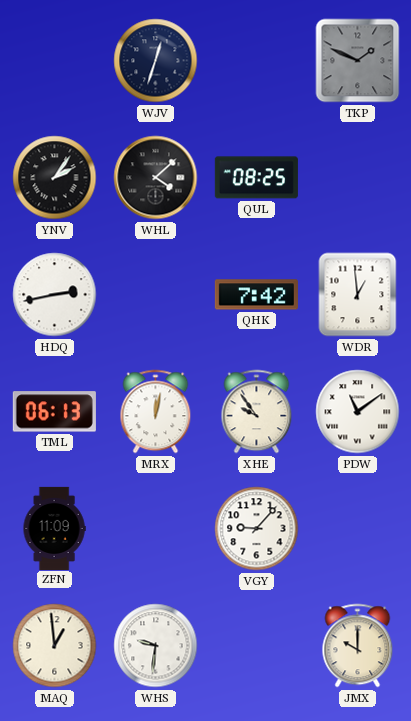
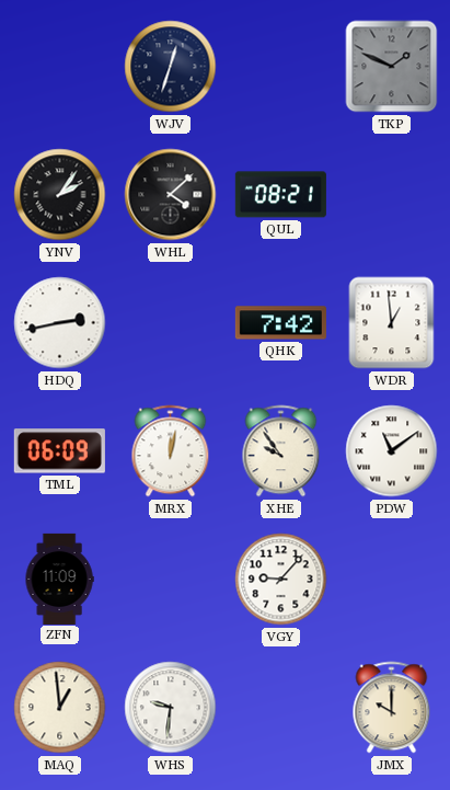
QUL: 08:25 -> 08:21 (280, 195)
TML: 06:13 -> 06:09 (59, 451)
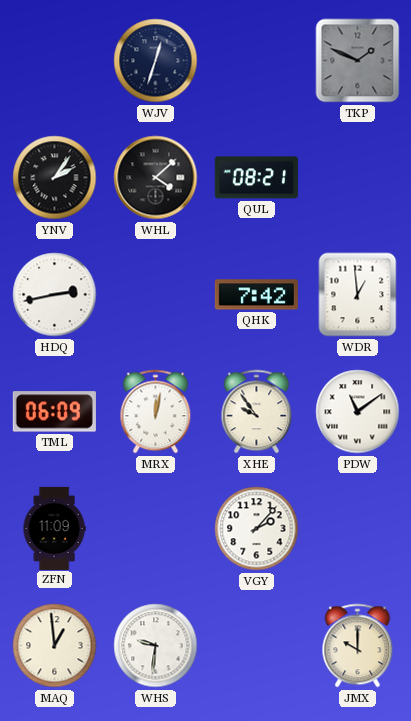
VGY: 9:07 -> 2:07 (257, 529)
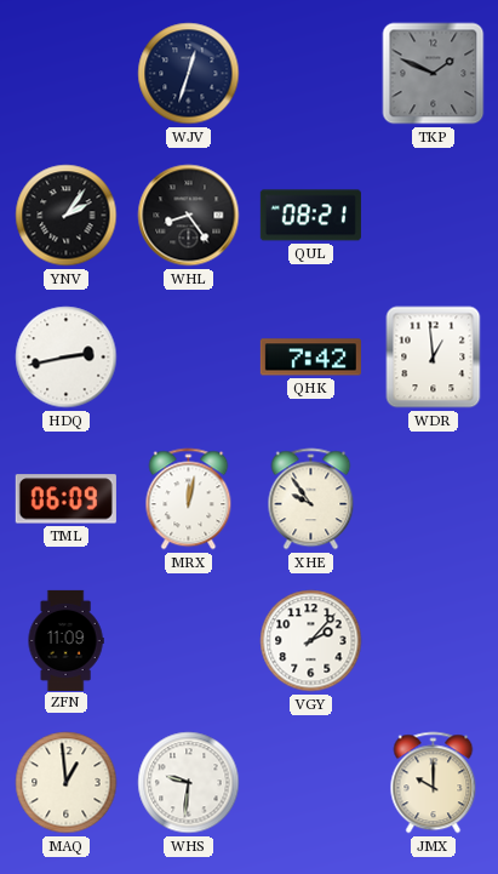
WHL: 4:08 -> 8:24 (189, 216)
PDW: 11:09 -> none (358, 412)
